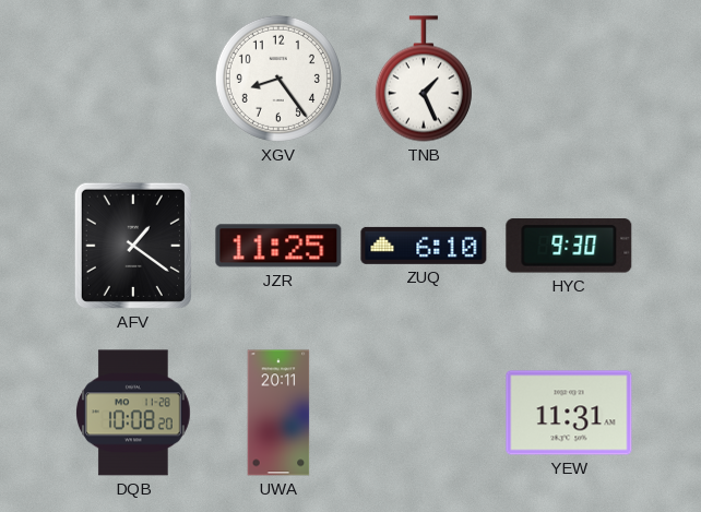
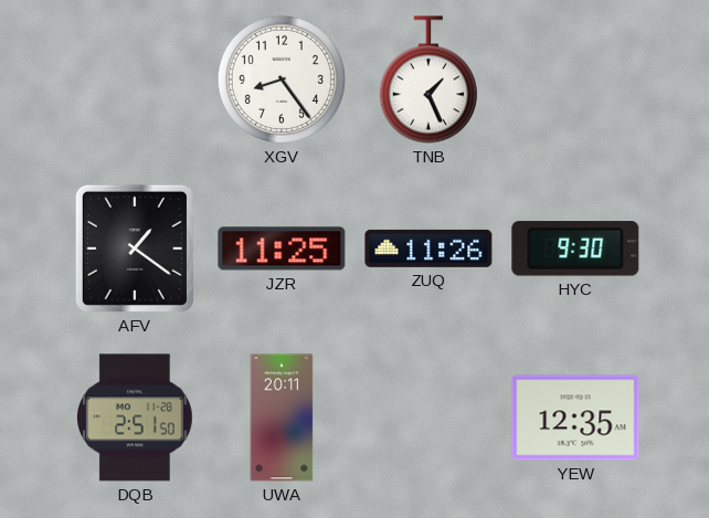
ZUQ: 6:10 -> 11:26 (428, 249)
DQB: 10:08 -> 2:51 (136, 417)
YEW: 11:31 -> 12:35 (575, 417)
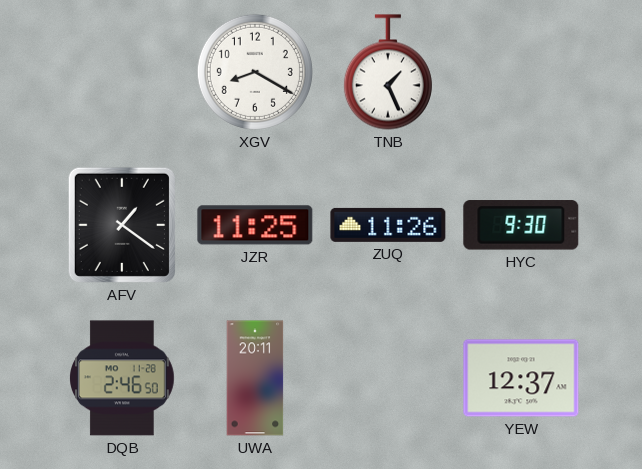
XGV: 8:24 -> 8:20 (255, 72)
DQB: 2:51 -> 2:46 (123, 378)
YEW: 12:35 -> 12:37 (521, 378)
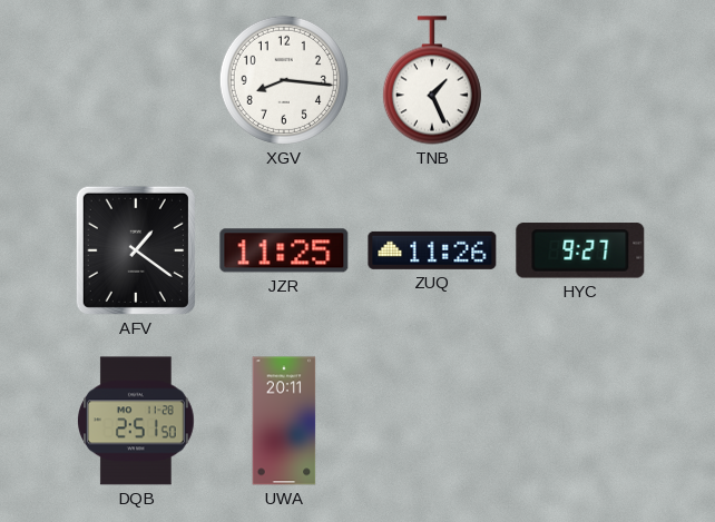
XGV: 8:20 -> 8:16 (284, 80)
HYC: 9:30 -> 9:27 (580, 250)
DQB: 2:46 -> 2:51 (137, 421)
YEW: 12:37 -> none (521, 378)
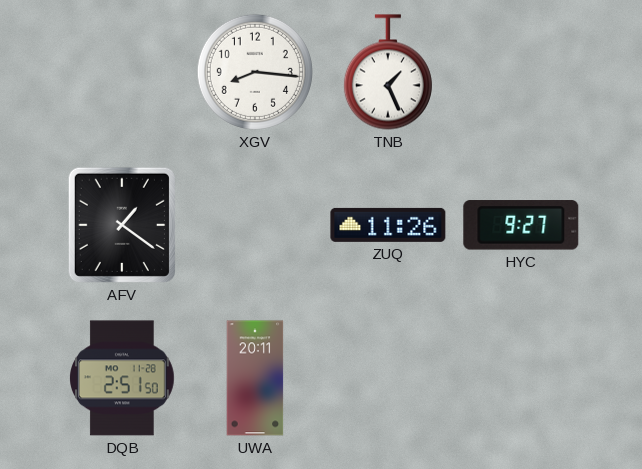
JZR: 11:25 -> none (284, 250)
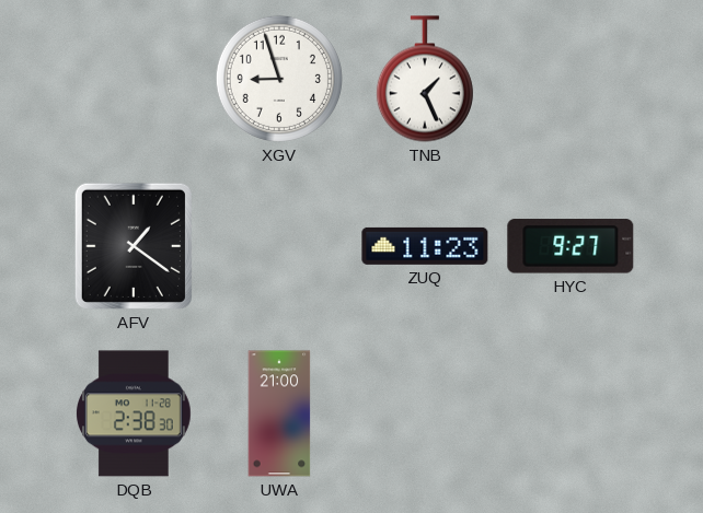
XGV: 8:16 -> 8:57 (279, 79)
ZUQ: 11:26 -> 11:23 (425, 246)
DQB: 2:51 -> 2:38 (135, 413)
UWA: 20:11 -> 21:00 (279, 413)
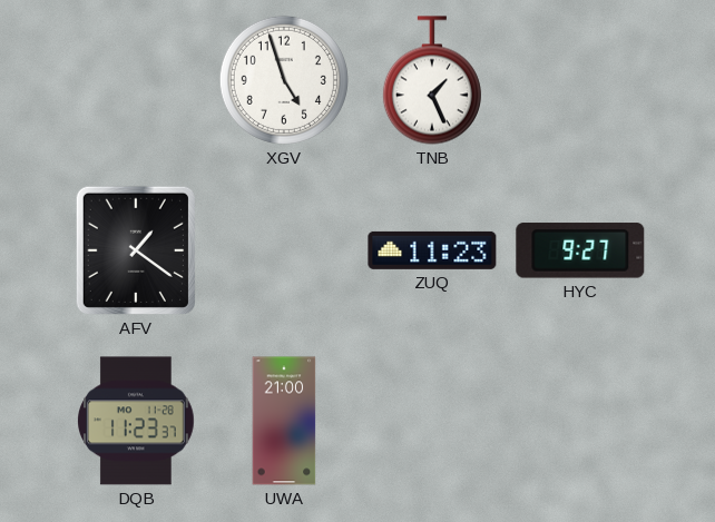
XGV: 8:57 -> 4:57 (284, 80)
DQB: 2:38 -> 11:23 (137, 421)
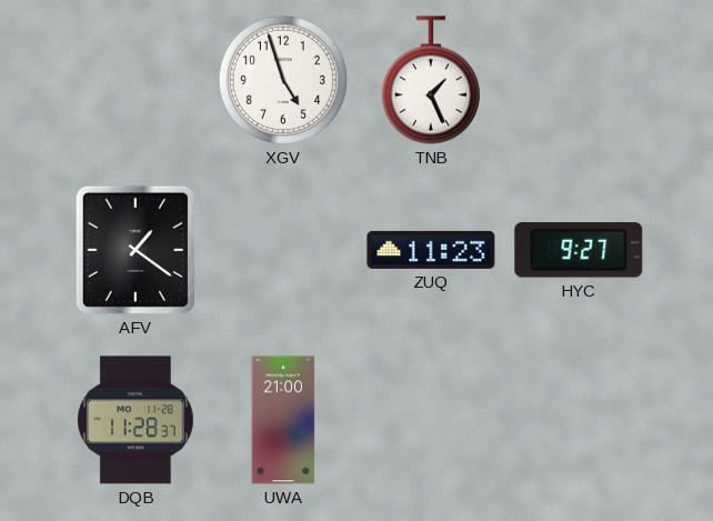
DQB: 11:23 -> 11:28 (137, 420)
